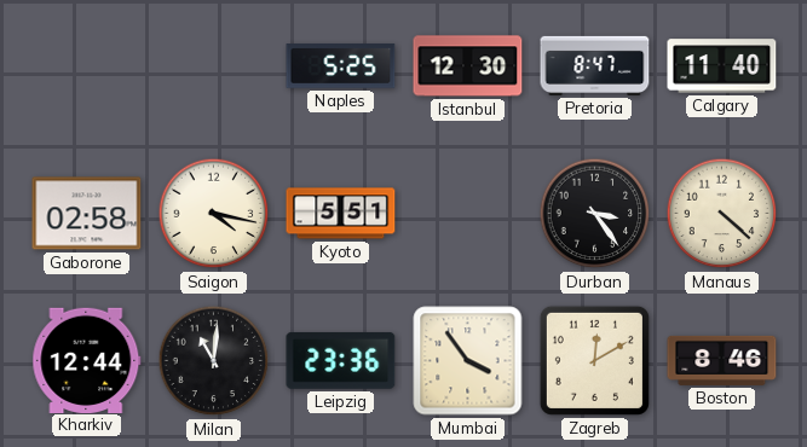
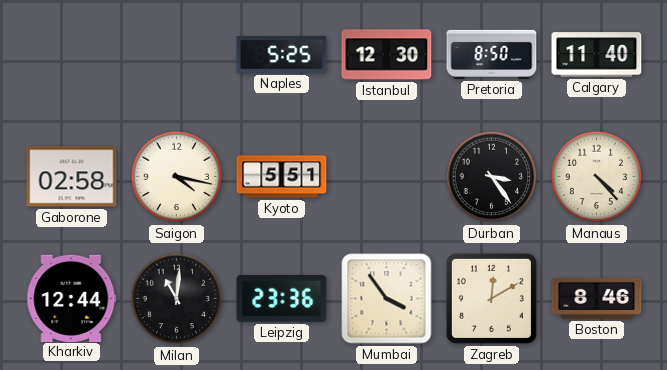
Pretoria: 8:47 -> 8:50 (492, 54)
Manaus: 4:22 -> 4:23 (597, 177)
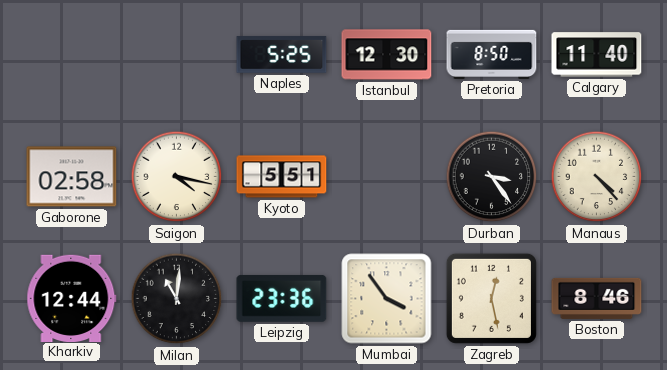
Zagreb: 12:10 -> 12:28 (491, 298)
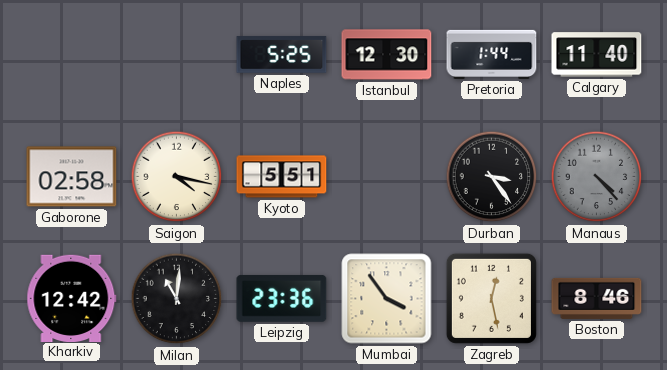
Pretoria: 8:50 -> 1:44 (492, 54)
Manaus dial: cream -> grey (597, 177)
Kharkiv: 12:44 -> 12:42 (72, 298)
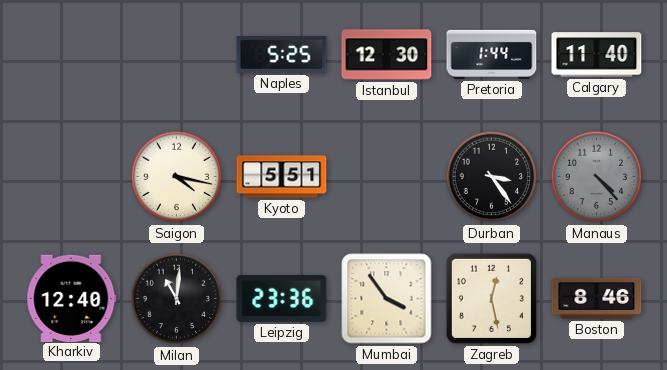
Gaborone: 02:58 -> none (72, 177)
Kharkiv: 12:42 -> 12:40 (72, 298)
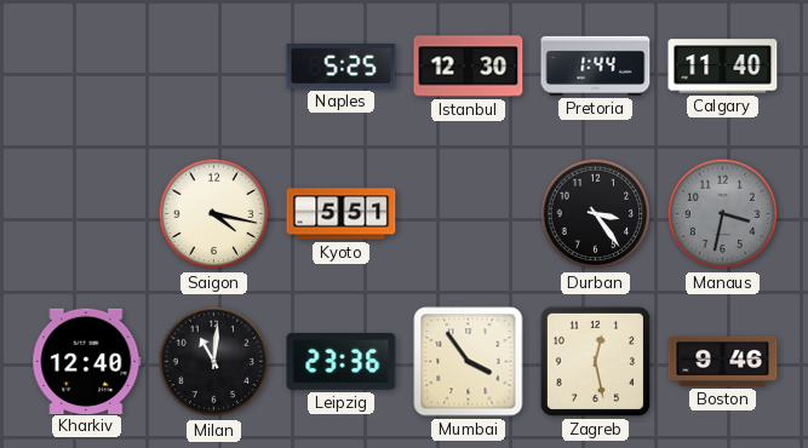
Manaus: 4:23 -> 3:32 (723, 214)
Boston: 8:46 -> 9:46 (723, 361)
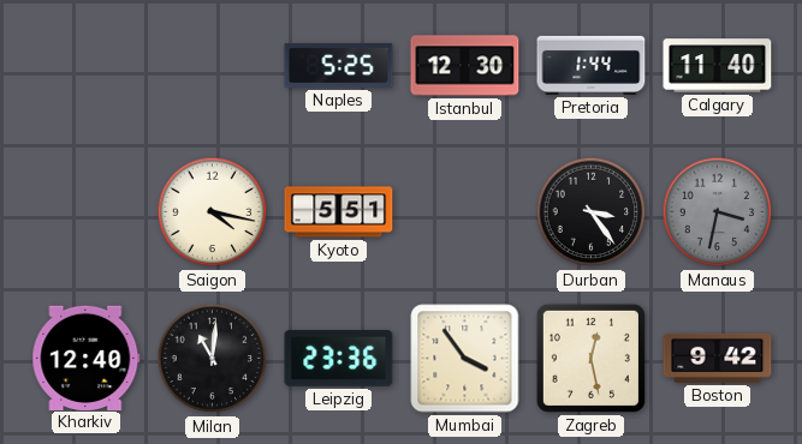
Boston: 9:46 -> 9:42 (718, 358)
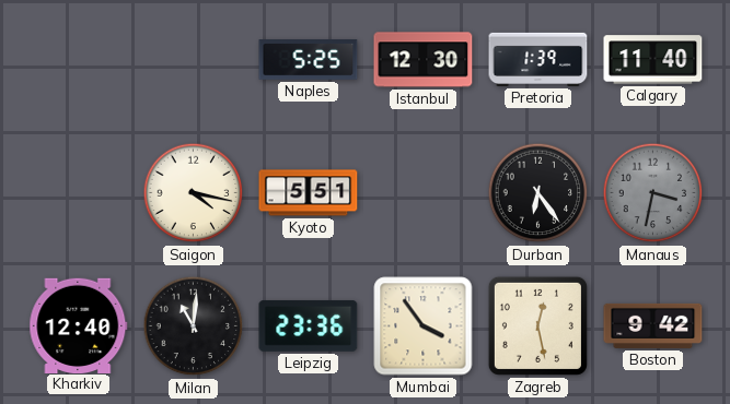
Pretoria: 1:44 -> 1:39 (538, 59)
Durban: 3:24 -> 6:24 (538, 193)
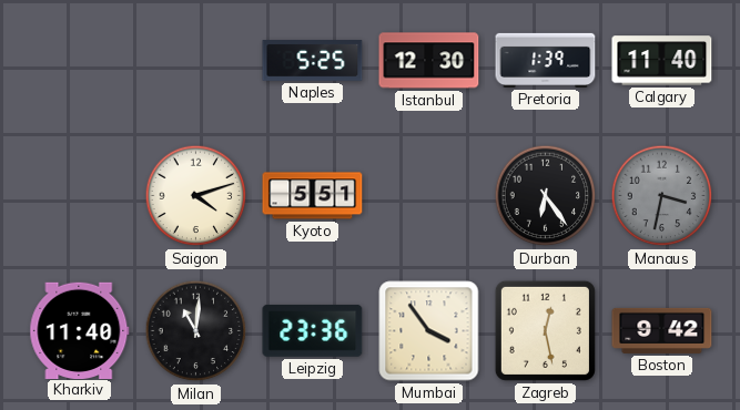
Saigon: 4:17 -> 4:12 (196, 196)
Kharkiv: 12:40 -> 11:40 (80, 330)
